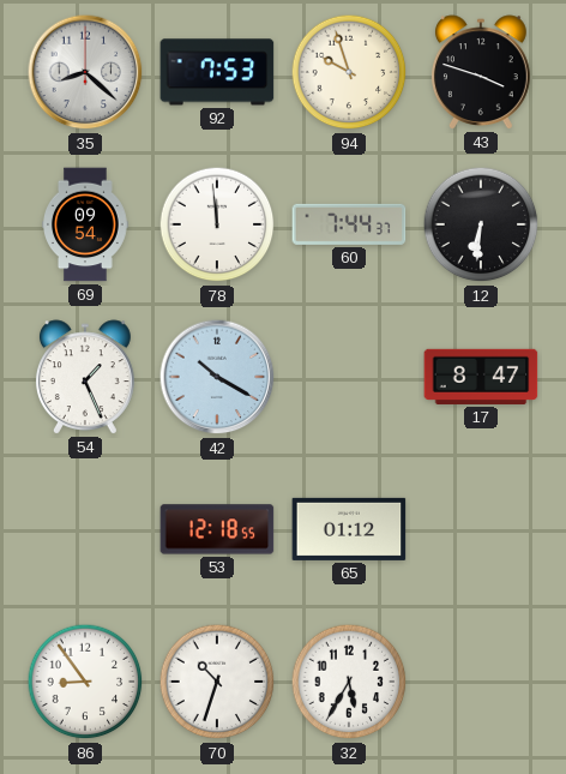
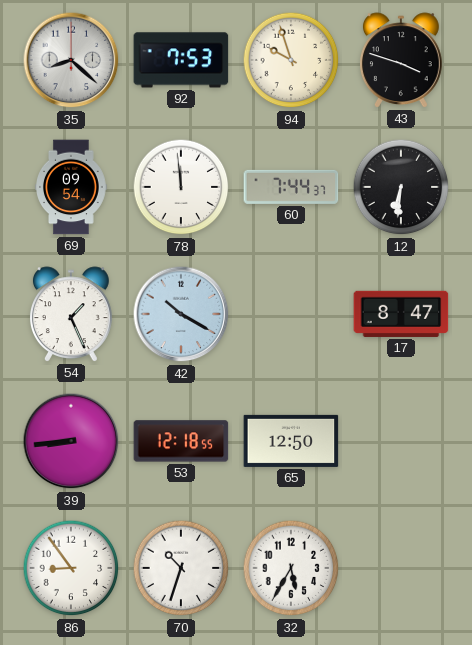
39: none -> 8:44 (71, 441)
65: 01:12 -> 12:50 (291, 441)
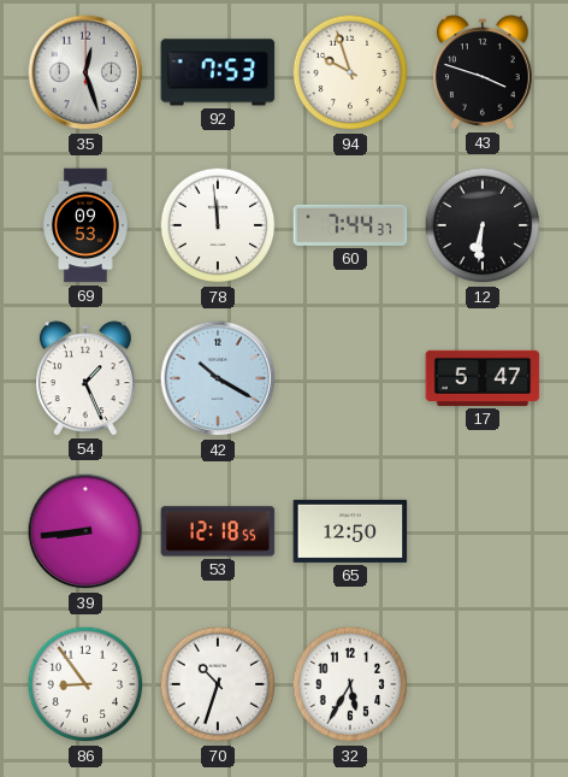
35: 8:22 -> 12:27 (85, 72)
69: 09:54 -> 09:53 (87, 225)
17: 8:47 -> 5:47 (483, 378)
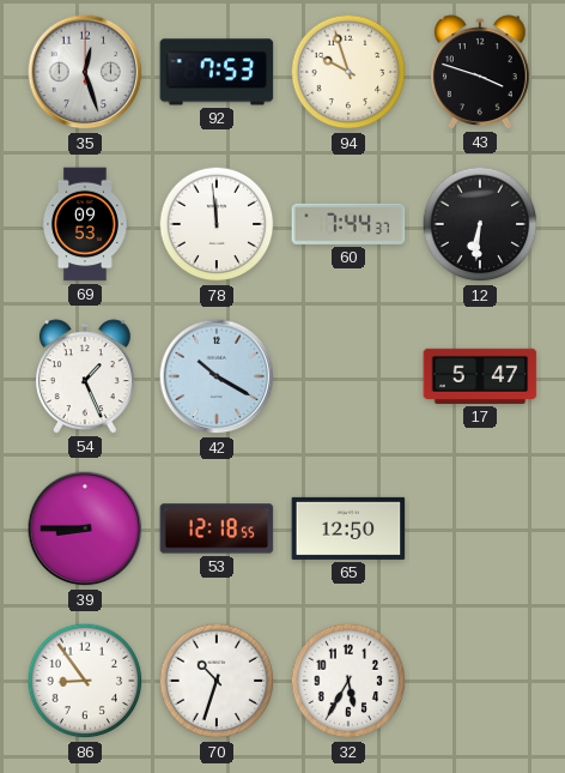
39: 8:44 -> 8:45 (85, 529)
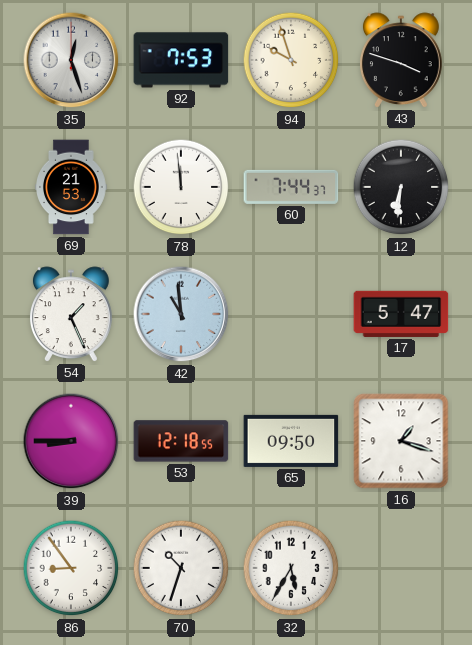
69: 09:53 -> 21:53 (72, 187)
42: 10:20 -> 10:59 (181, 314)
65: 12:50 -> 09:50 (291, 441)
16: none -> 1:18 (401, 441)
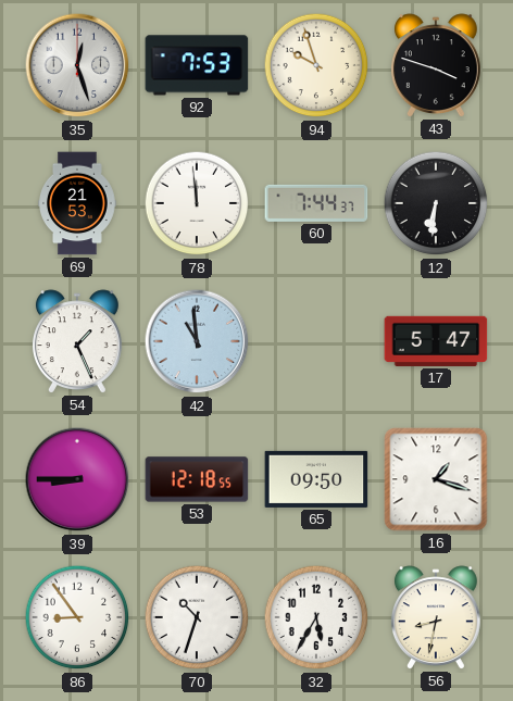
56: none -> 8:32 (436, 617)
